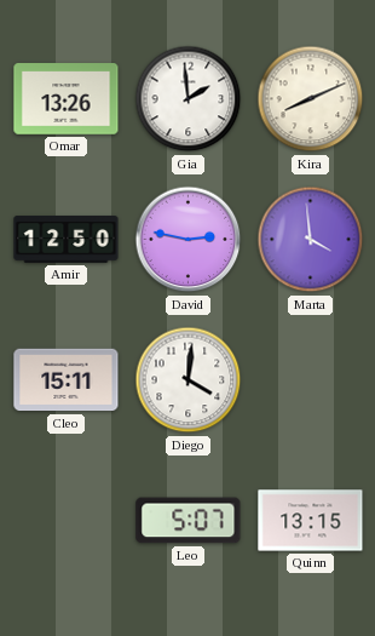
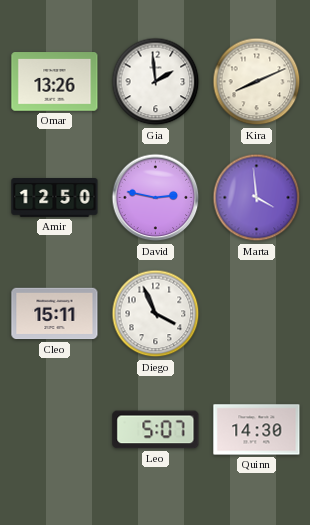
Diego: 4:01 -> 3:56 (156, 314)
Quinn: 13:15 -> 14:30 (257, 430)
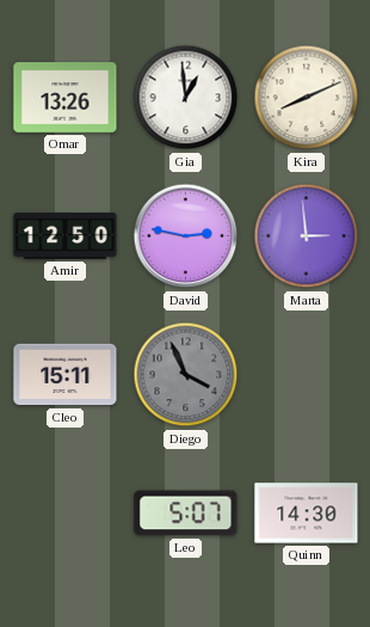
Gia: 1:59 -> 12:59 (186, 98)
Marta: 3:59 -> 2:59 (307, 236)
Diego dial: white -> grey (186, 375)
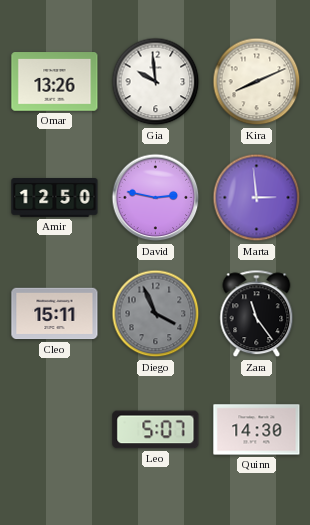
Gia: 12:59 -> 9:59 (156, 82)
Zara: none -> 11:24 (257, 314)
